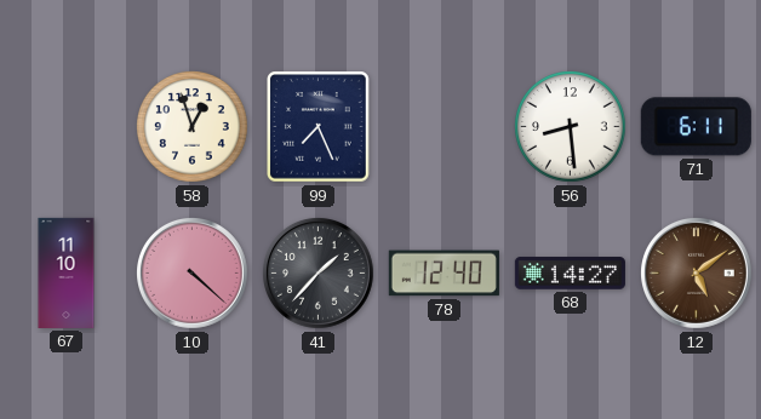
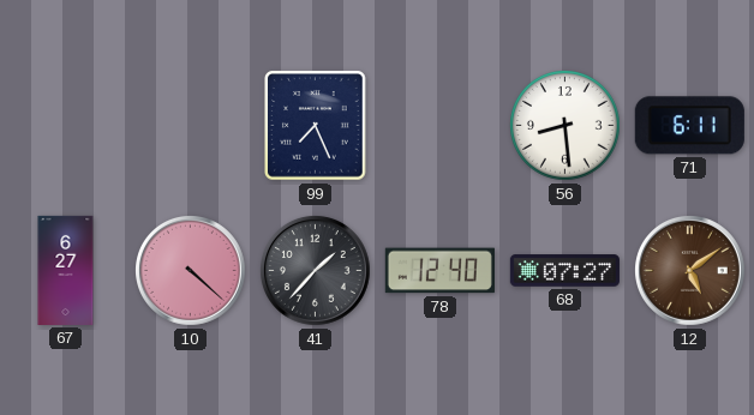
58: 12:57 -> none (193, 127)
67: 11:10 -> 6:27 (66, 270)
68: 14:27 -> 07:27 (564, 271)
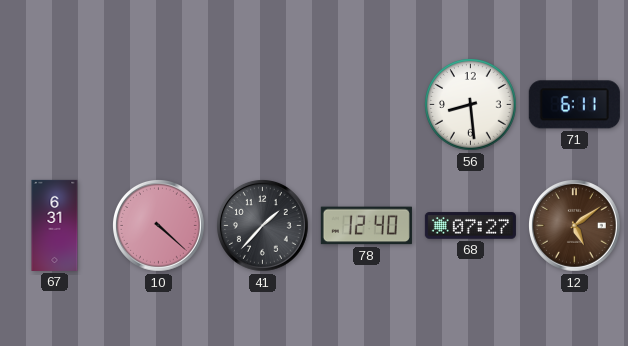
99: 7:26 -> none (316, 126)
67: 6:27 -> 6:31 (55, 225)
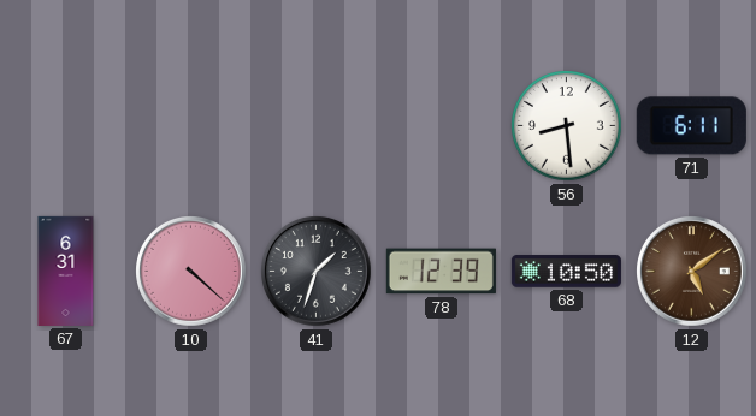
41: 1:37 -> 1:33 (317, 272)
78: 12:40 -> 12:39 (441, 272)
68: 07:27 -> 10:50 (566, 272)
